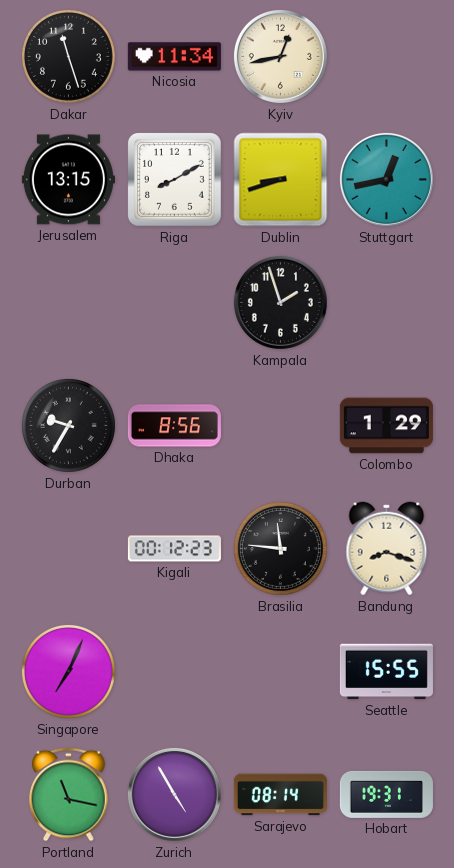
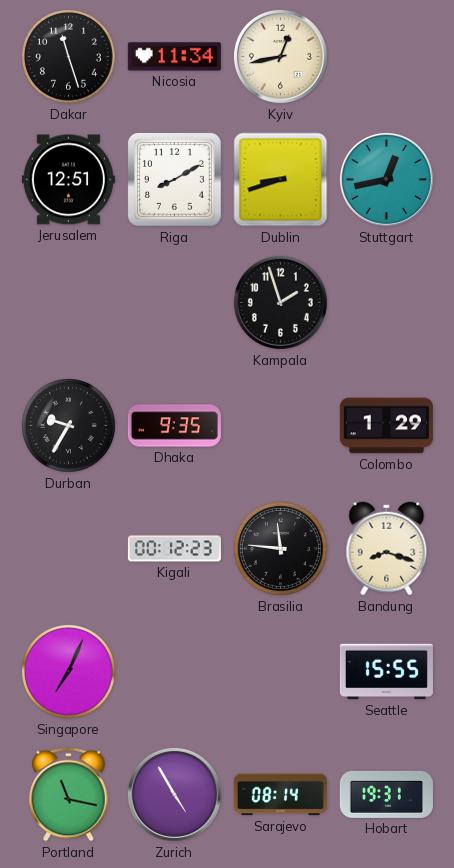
Jerusalem: 13:15 -> 12:51 (68, 180)
Dhaka: 8:56 -> 9:35 (174, 426)
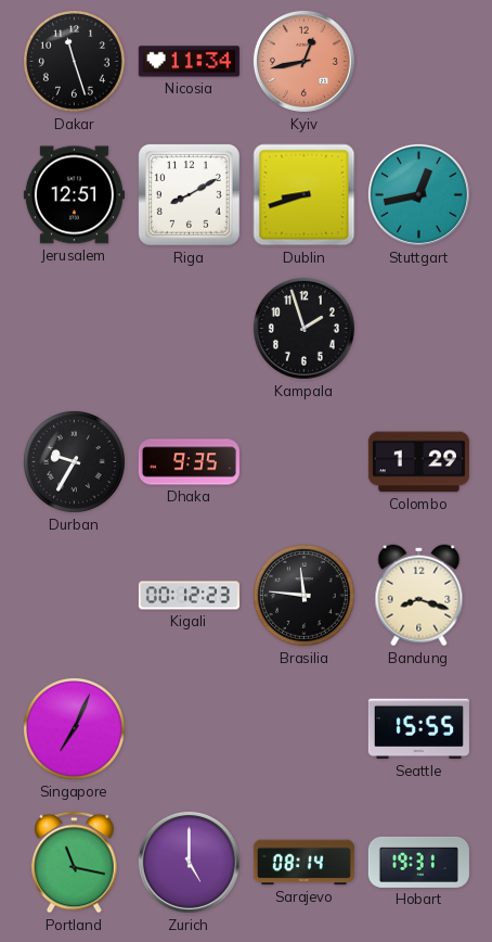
Kyiv dial: cream -> salmon (303, 61)
Zurich: 4:55 -> 5:00 (189, 862)
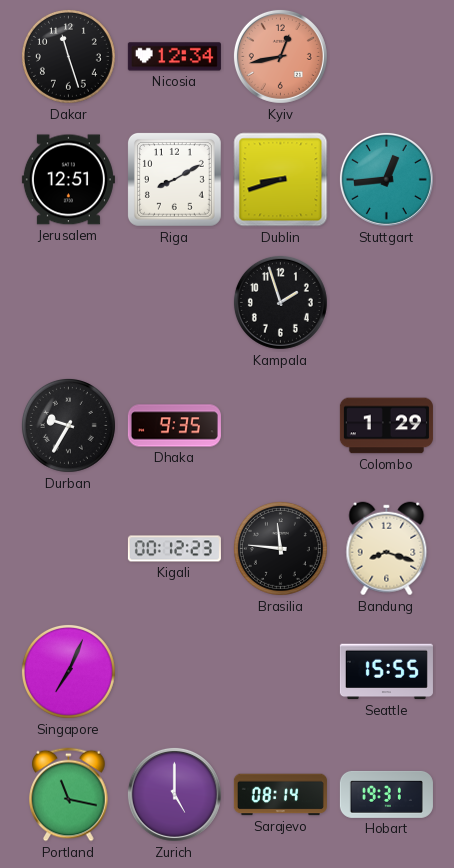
Nicosia: 11:34 -> 12:34 (174, 57)
Stuttgart: 12:43 -> 12:44 (386, 179)
